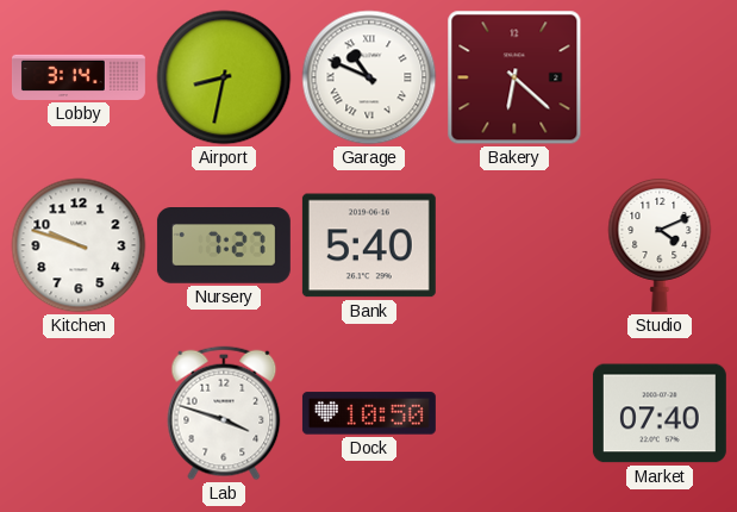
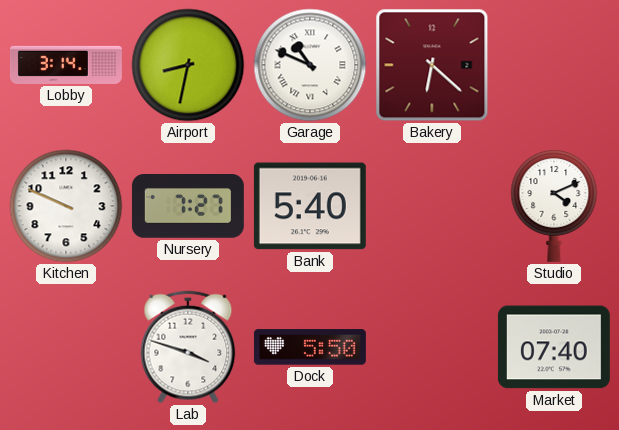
Kitchen: 9:48 -> 9:49 (66, 206)
Dock: 10:50 -> 5:50 (310, 347)
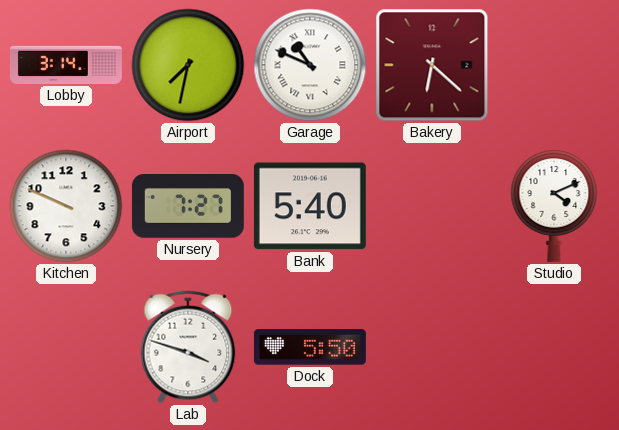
Airport: 8:32 -> 7:32 (188, 65)
Market: 07:40 -> none (554, 347)
